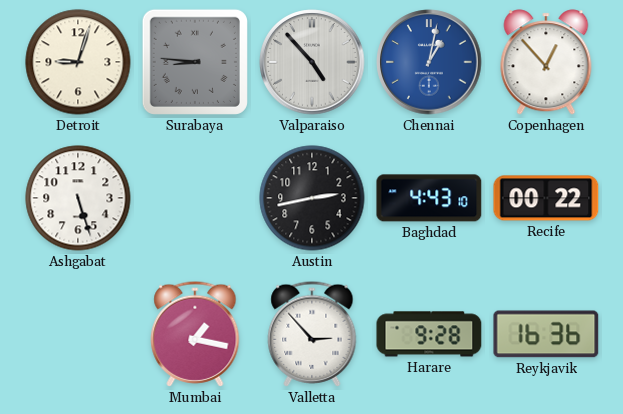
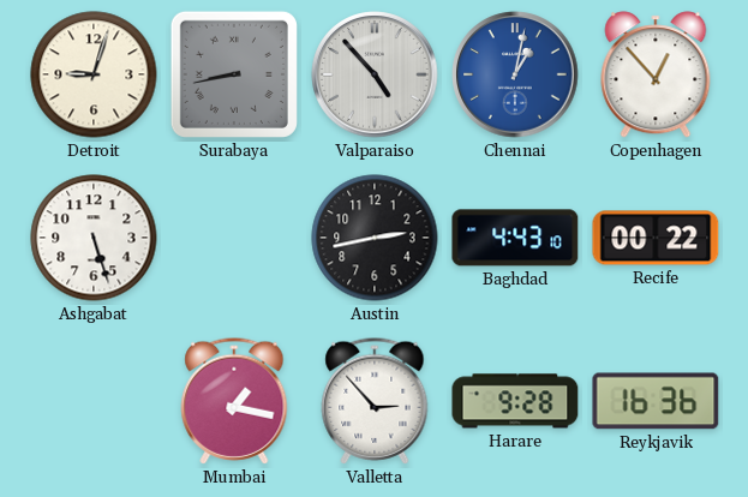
Surabaya: 8:46 -> 8:43 (234, 74)
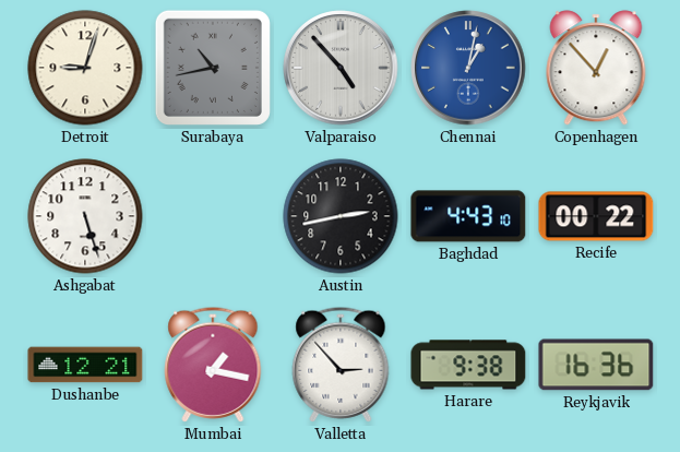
Surabaya: 8:43 -> 10:43 (213, 68)
Dushanbe: none -> 12:21 (85, 365)
Harare: 9:28 -> 9:38 (468, 365)
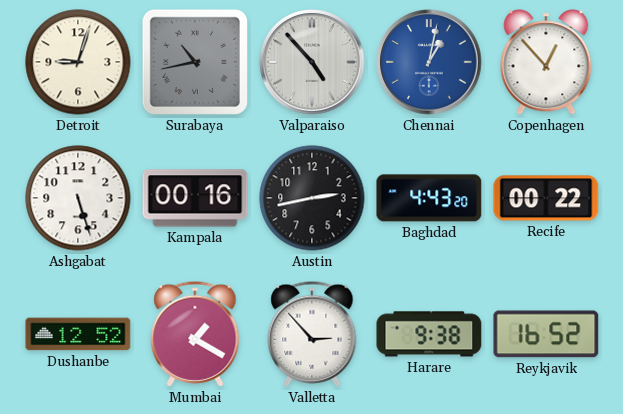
Kampala: none -> 00:16 (195, 198)
Baghdad: 4:43:10 -> 4:43:20 (429, 198)
Dushanbe: 12:21 -> 12:52 (78, 334)
Mumbai: 1:17 -> 1:20 (195, 334)
Reykjavik: 16:36 -> 16:52 (546, 334)
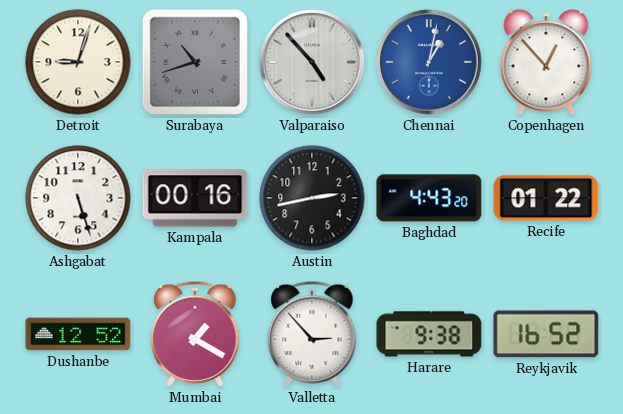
Surabaya: 10:43 -> 10:42 (195, 62)
Recife: 00:22 -> 01:22 (546, 198)
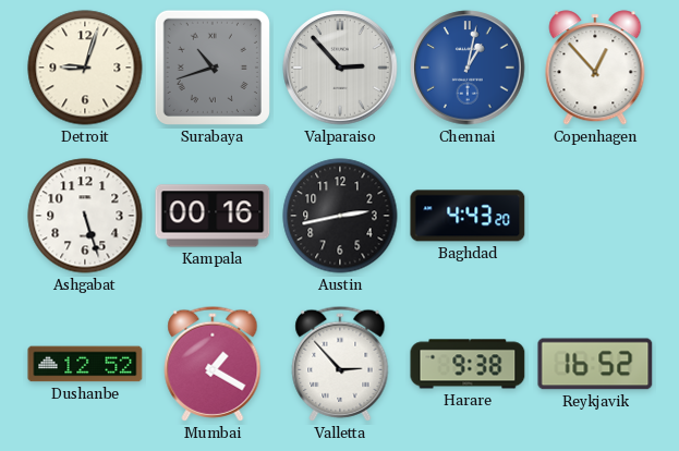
Valparaiso: 4:53 -> 2:53 (340, 68)
Recife: 01:22 -> none (546, 198)
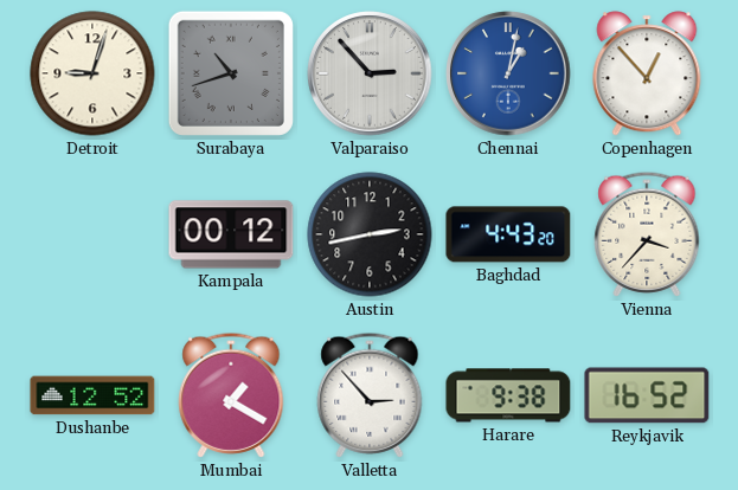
Ashgabat: 5:27 -> none (85, 216)
Kampala: 00:16 -> 00:12 (231, 234)
Vienna: none -> 3:37 (647, 234)
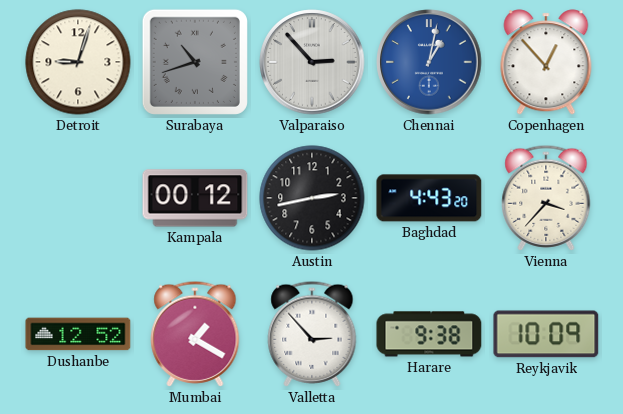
Reykjavik: 16:52 -> 10:09 (546, 334)
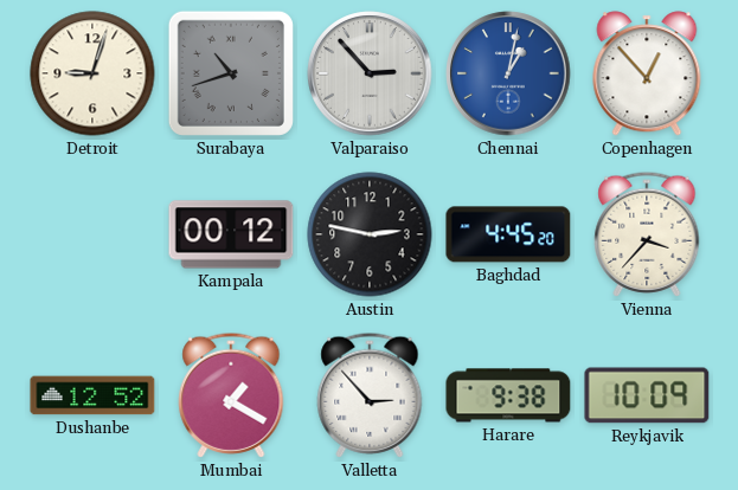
Austin: 2:43 -> 2:47 (370, 234)
Baghdad: 4:43 -> 4:45 (508, 234)
